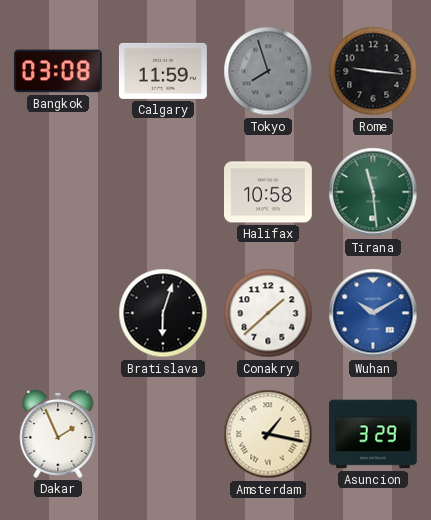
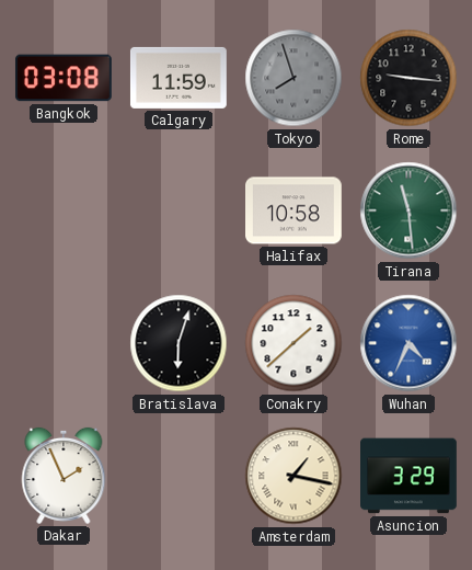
Wuhan: 10:10 -> 4:34 (408, 343)
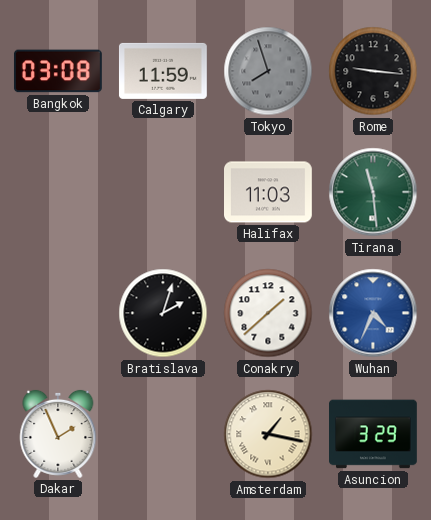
Halifax: 10:58 -> 11:03 (269, 192)
Bratislava: 6:03 -> 2:03 (163, 313)
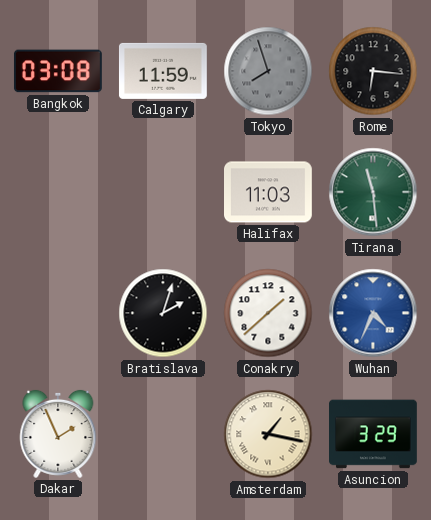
Rome: 9:16 -> 6:16 (373, 71)
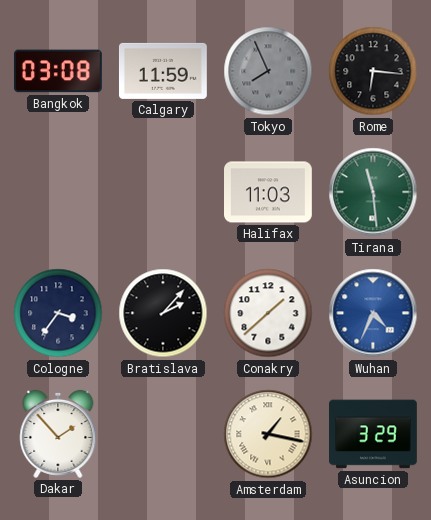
Tokyo: 7:57 -> 7:56 (268, 71)
Cologne: none -> 3:36 (58, 313)
Bratislava: 2:03 -> 2:07 (163, 313)
Dakar: 1:56 -> 1:53 (58, 434)
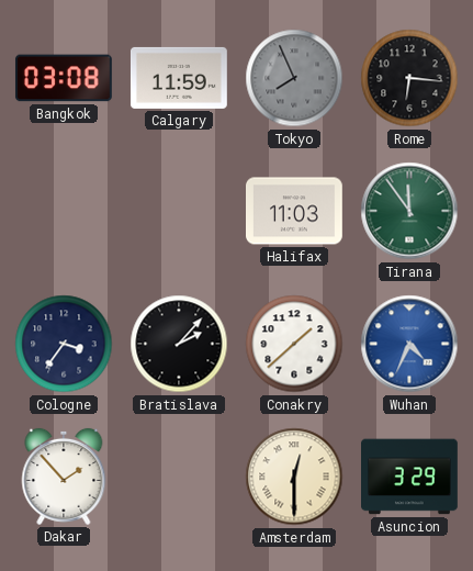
Tirana: 11:29 -> 11:54 (409, 211)
Amsterdam: 1:17 -> 12:30 (294, 477)
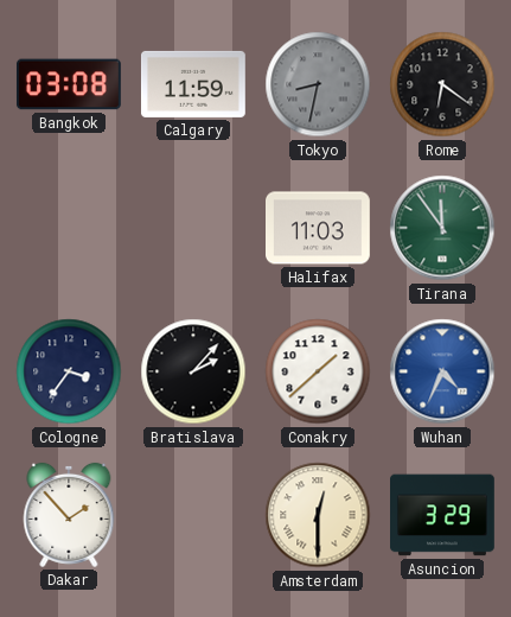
Tokyo: 7:56 -> 8:32 (318, 84)
Rome: 6:16 -> 6:21 (442, 84)
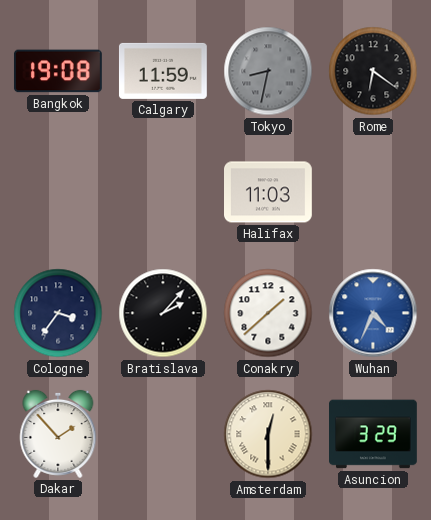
Bangkok: 03:08 -> 19:08 (58, 71)
Tirana: 11:54 -> none (442, 228)
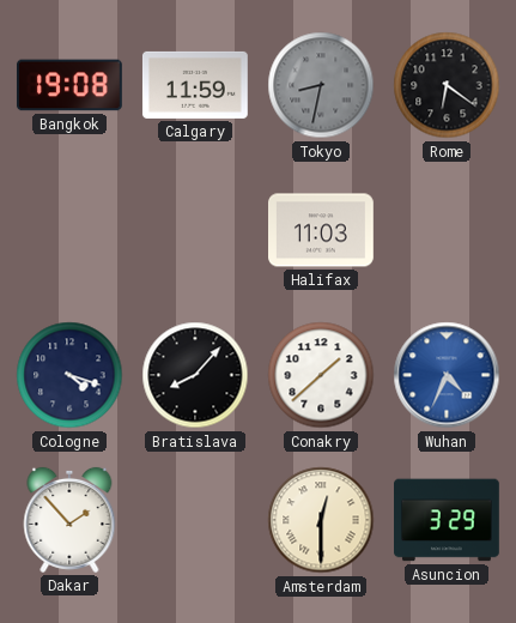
Cologne: 3:36 -> 4:18 (69, 375)
Bratislava: 2:07 -> 8:07 (195, 375)
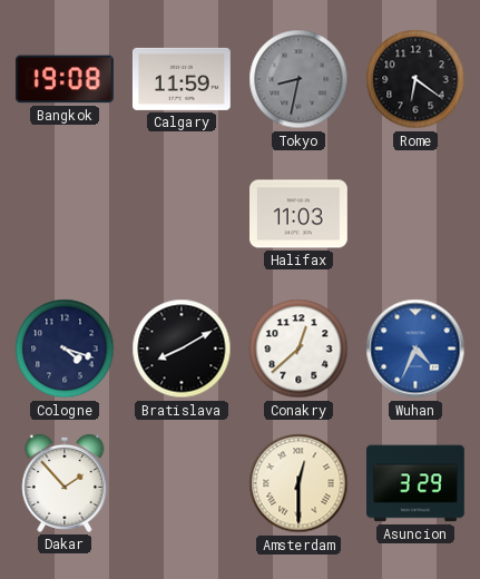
Bratislava: 8:07 -> 8:10 (182, 349)
Conakry: 1:38 -> 12:38 (298, 349)
